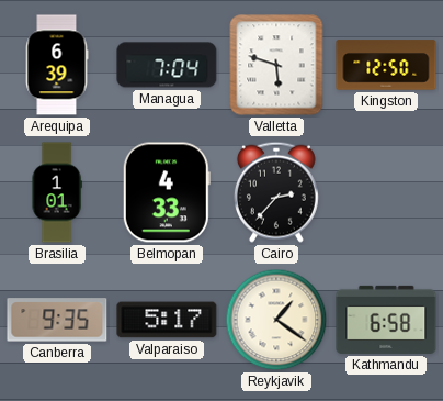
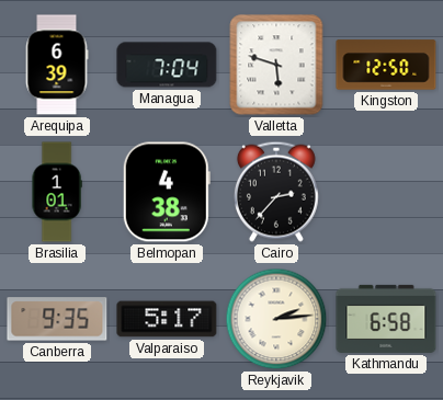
Belmopan: 4:33 -> 4:38 (167, 192)
Reykjavik: 1:21 -> 2:14 (276, 319)
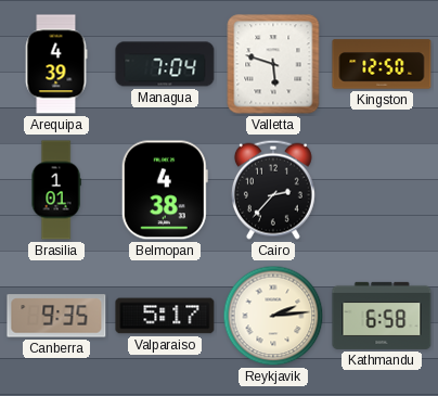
Arequipa: 6:39 -> 4:39 (56, 64)
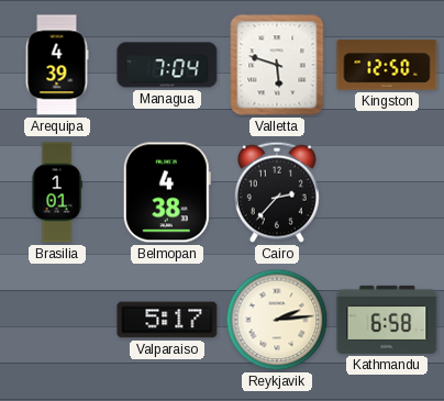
Canberra: 9:35 -> none (56, 316)
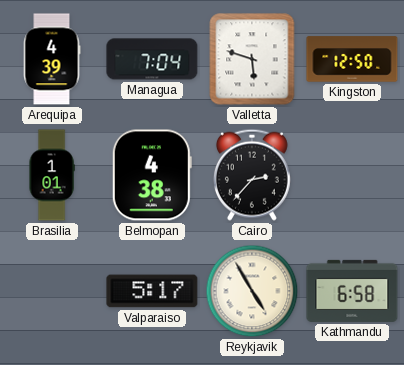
Reykjavik: 2:14 -> 4:55 (252, 291)
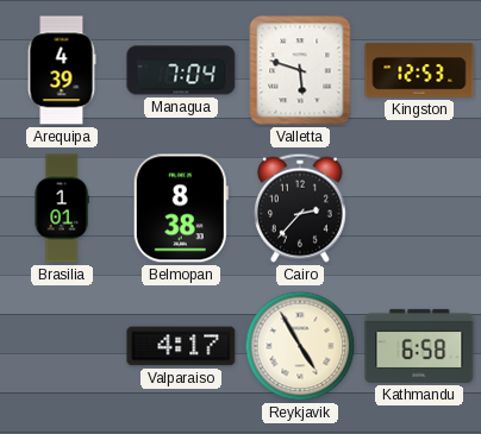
Kingston: 12:50 -> 12:53 (419, 70)
Belmopan: 4:38 -> 8:38 (181, 208)
Valparaiso: 5:17 -> 4:17 (181, 346)
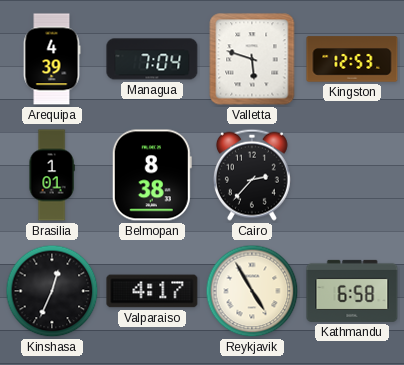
Kinshasa: none -> 12:34 (52, 291)
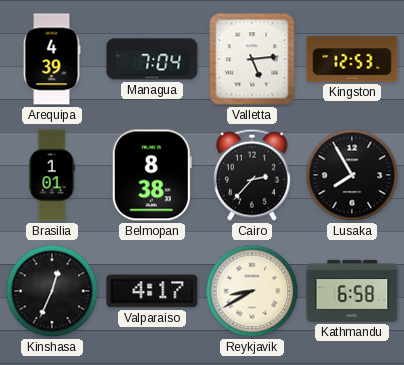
Valletta: 5:48 -> 5:14 (252, 59)
Lusaka: none -> 7:55 (352, 175)
Reykjavik: 4:55 -> 8:40 (252, 291)
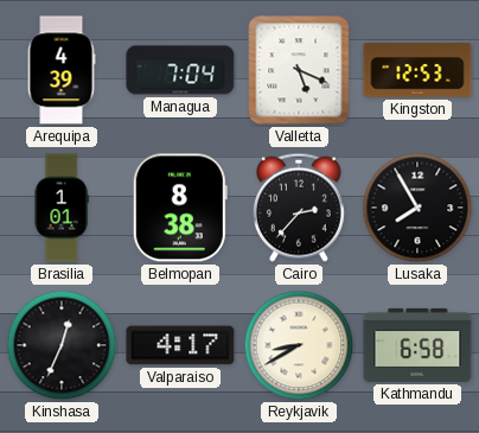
Valletta: 5:14 -> 5:19 (299, 70)
